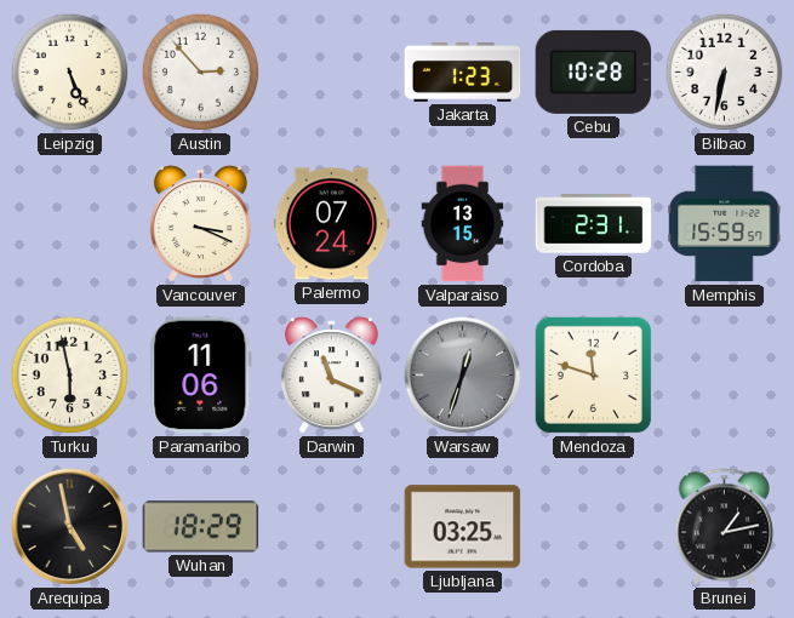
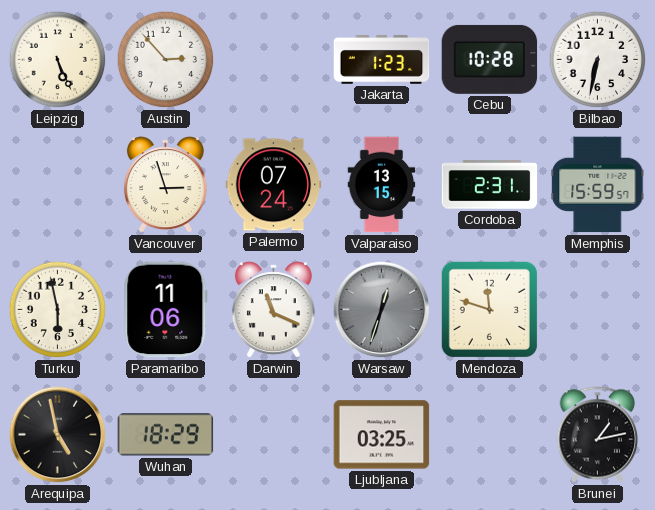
Vancouver: 3:19 -> 2:57 (165, 185)
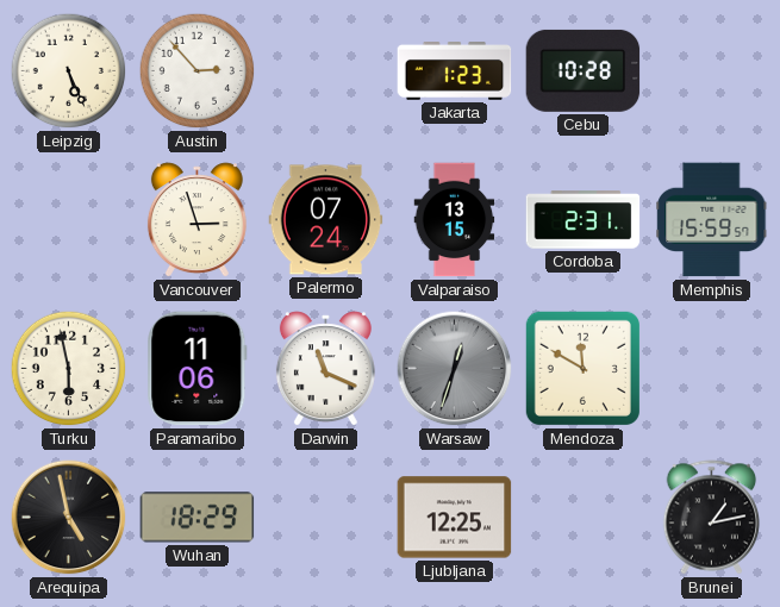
Bilbao: 6:32 -> none (598, 60)
Mendoza: 11:48 -> 11:50 (582, 368)
Ljubljana: 03:25 -> 12:25 (455, 518)
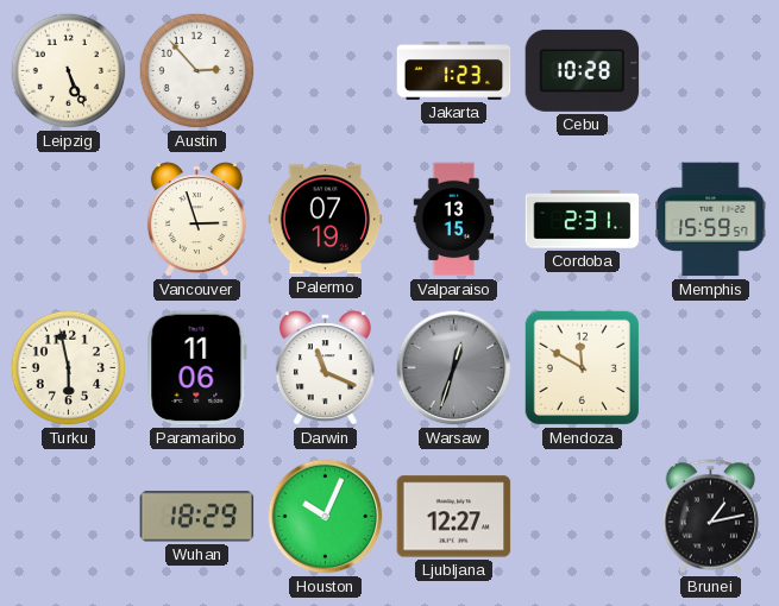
Palermo: 07:24 -> 07:19 (326, 220)
Arequipa: 4:58 -> none (69, 518)
Houston: none -> 10:04 (326, 517)
Ljubljana: 12:25 -> 12:27 (454, 517)
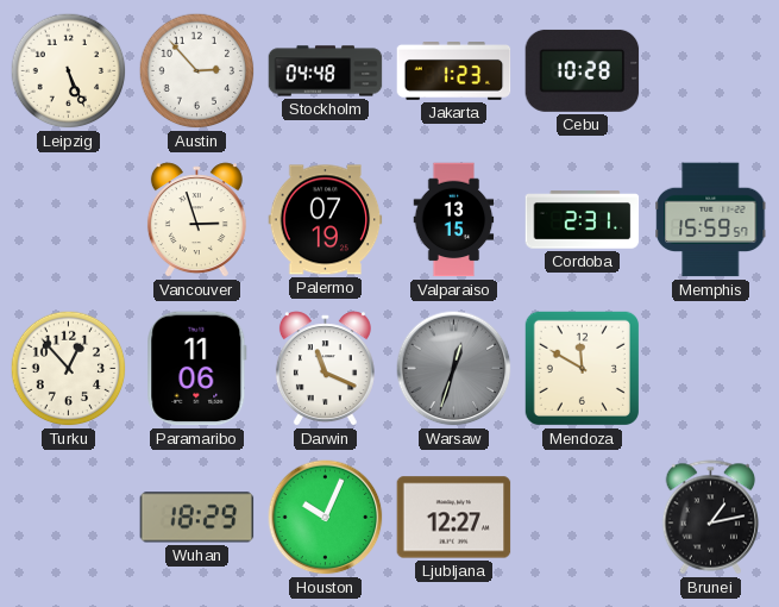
Stockholm: none -> 04:48 (326, 71)
Turku: 5:58 -> 12:53 (69, 369)
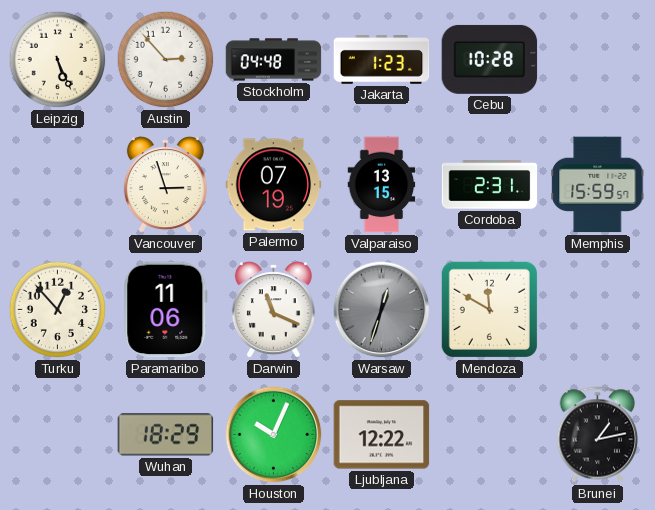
Ljubljana: 12:27 -> 12:22 (382, 435)
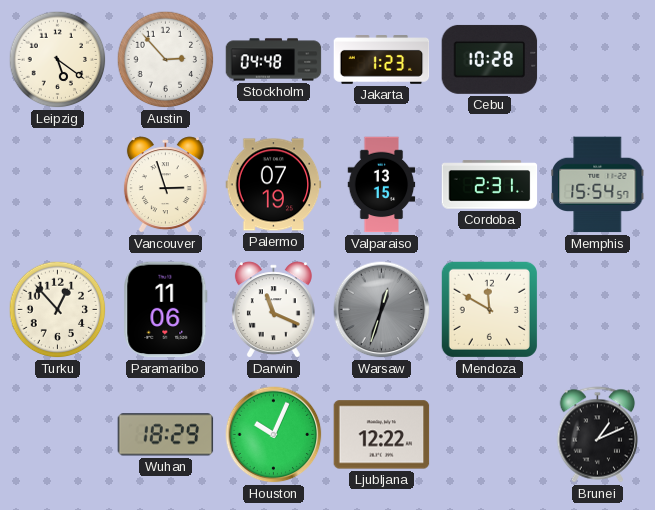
Leipzig: 5:26 -> 5:21 (58, 60)
Memphis: 15:59 -> 15:54 (598, 185)
Brunei: 1:13 -> 1:11 (598, 435)
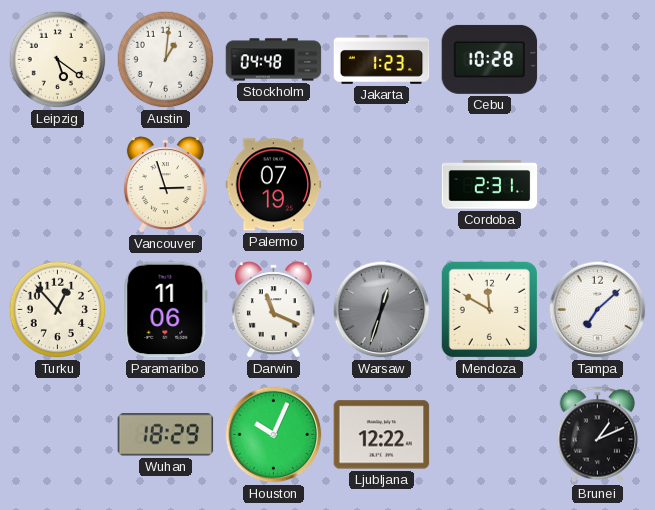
Austin: 2:53 -> 1:01 (166, 60)
Valparaiso: 13:15 -> none (382, 185)
Memphis: 15:54 -> none (598, 185)
Tampa: none -> 7:08 (598, 310)
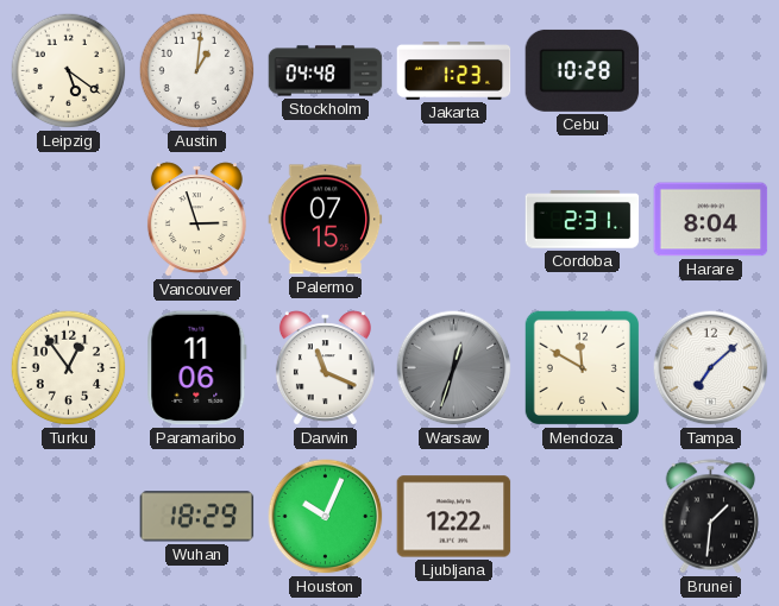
Palermo: 07:19 -> 07:15 (326, 220)
Harare: none -> 8:04 (711, 220)
Turku: 12:53 -> 12:54 (69, 368)
Brunei: 1:11 -> 1:31 (711, 517)
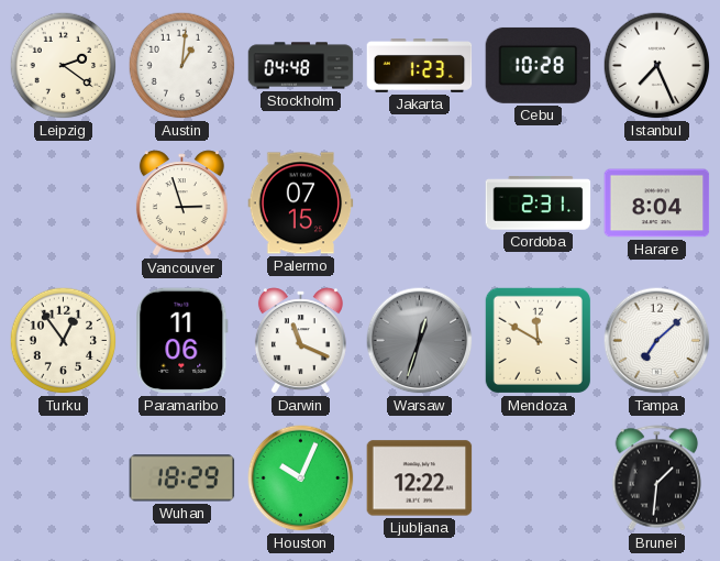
Leipzig: 5:21 -> 2:21 (64, 66)
Istanbul: none -> 7:26 (657, 66)
